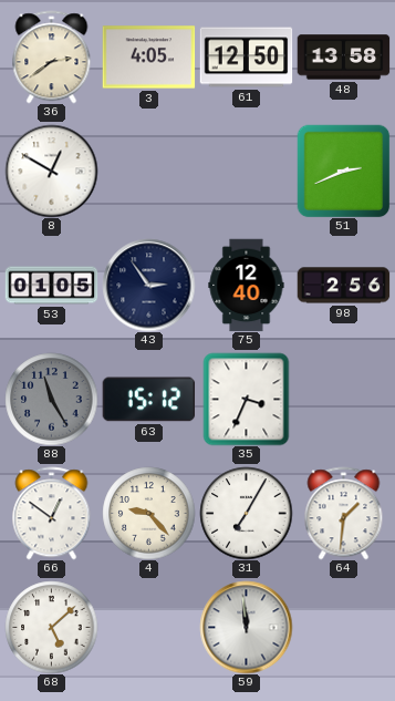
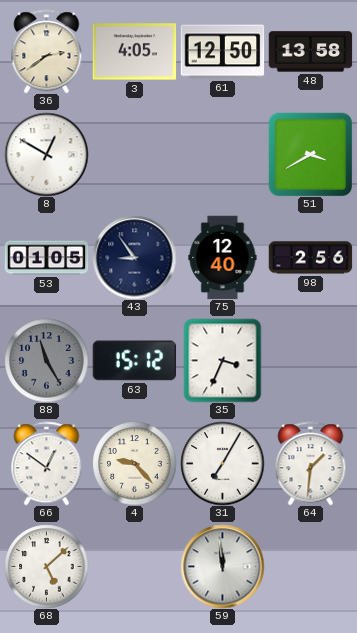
51: 2:41 -> 3:40 (310, 154)
43: 2:54 -> 8:54 (134, 257)
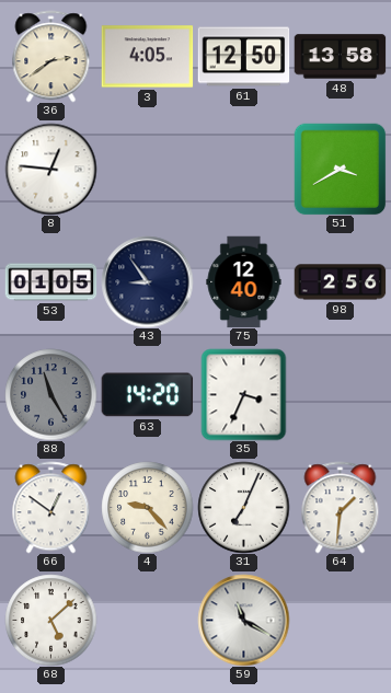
8: 12:50 -> 12:46 (50, 169)
63: 15:12 -> 14:20 (147, 395)
31: 7:05 -> 7:04 (243, 507)
59: 11:59 -> 11:20 (243, 620)
